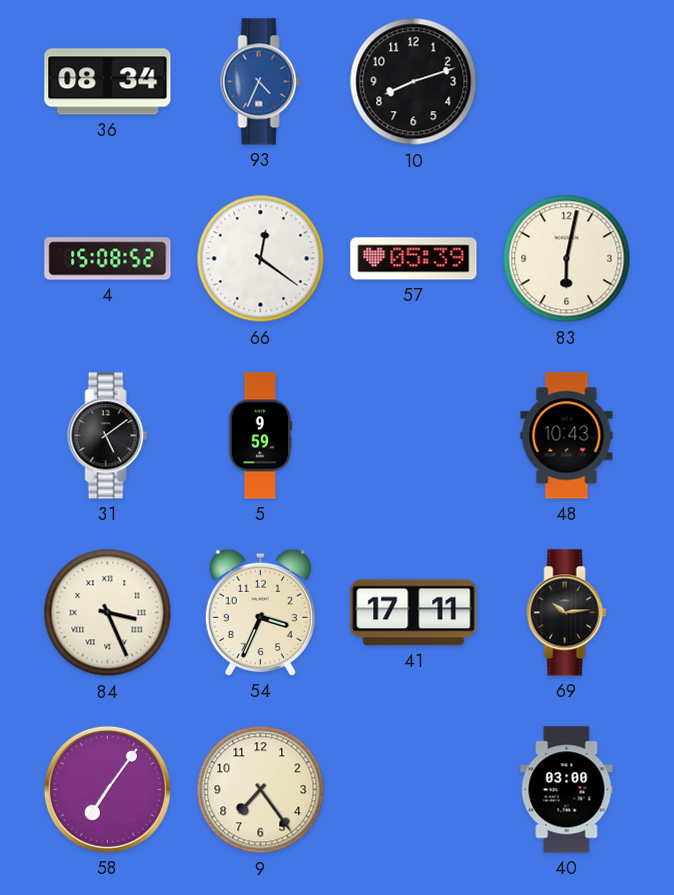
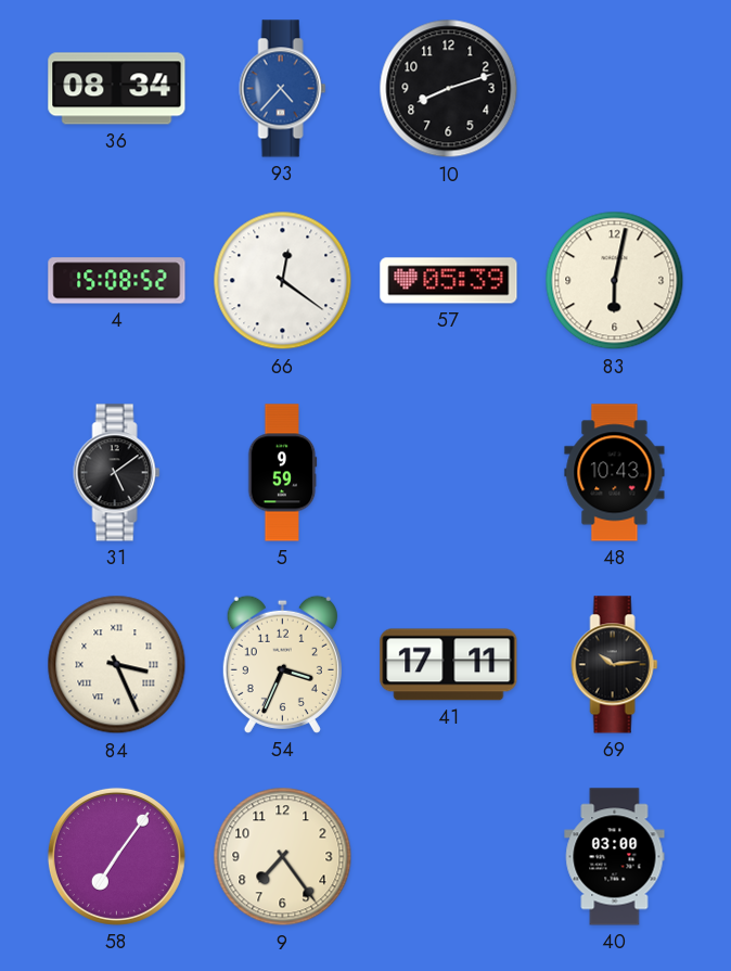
93: 4:34 -> 4:37 (283, 89)
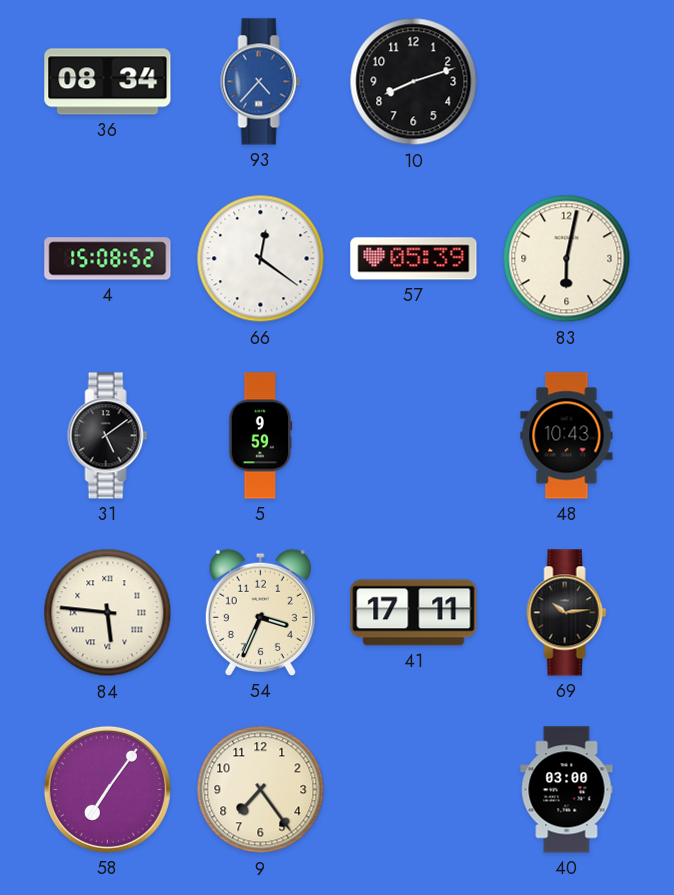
84: 3:26 -> 5:46 (108, 613)
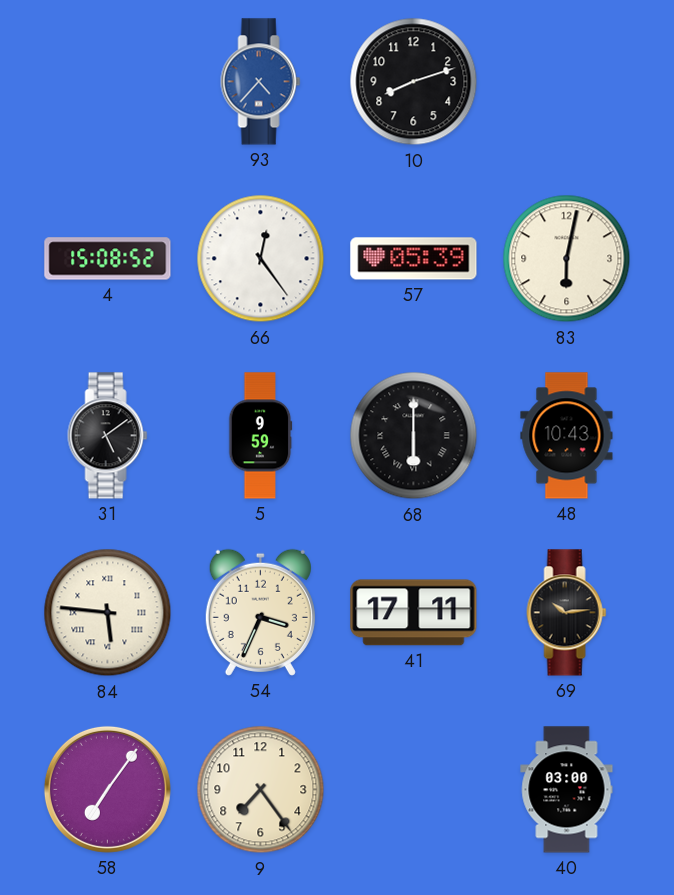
36: 08:34 -> none (108, 82)
66: 12:21 -> 12:24 (261, 259)
68: none -> 6:00 (414, 436)
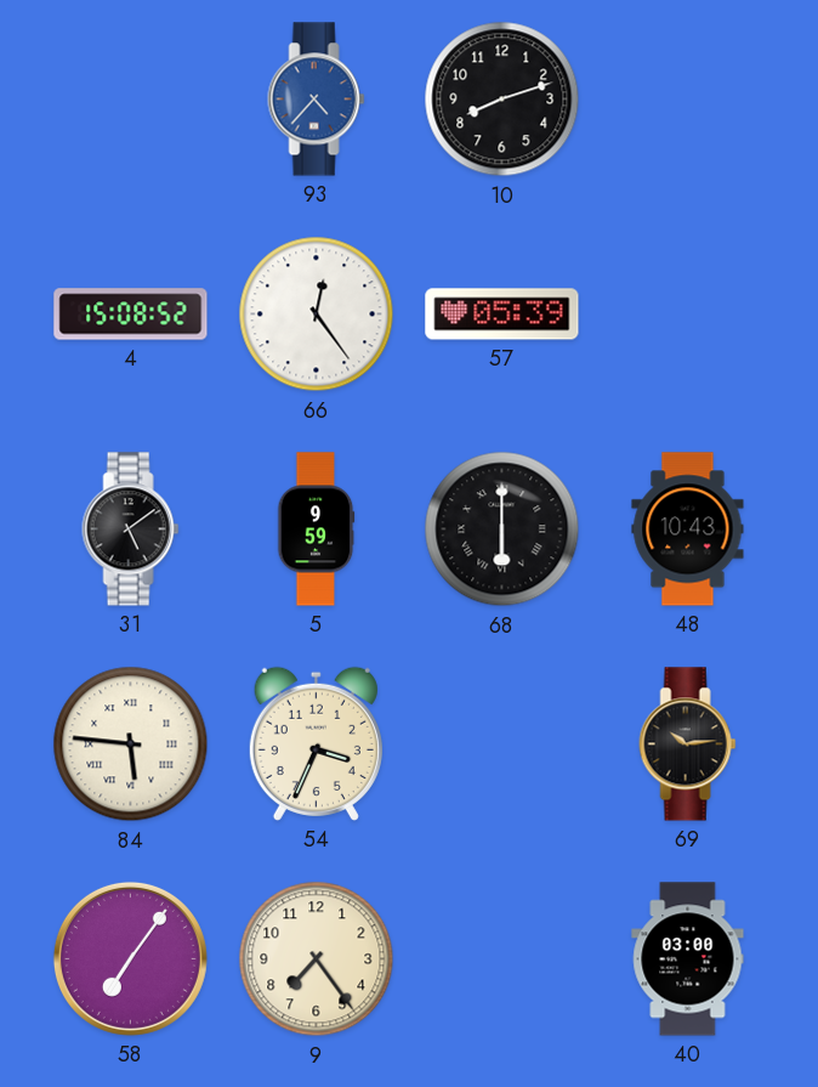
83: 6:02 -> none (567, 259)
41: 17:11 -> none (414, 613)
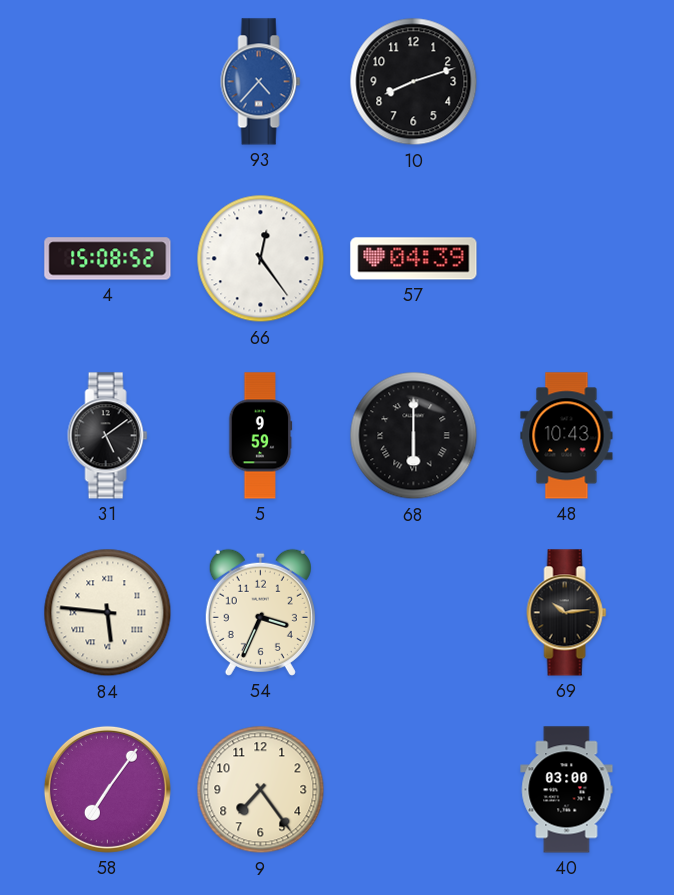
57: 05:39 -> 04:39 (414, 259)
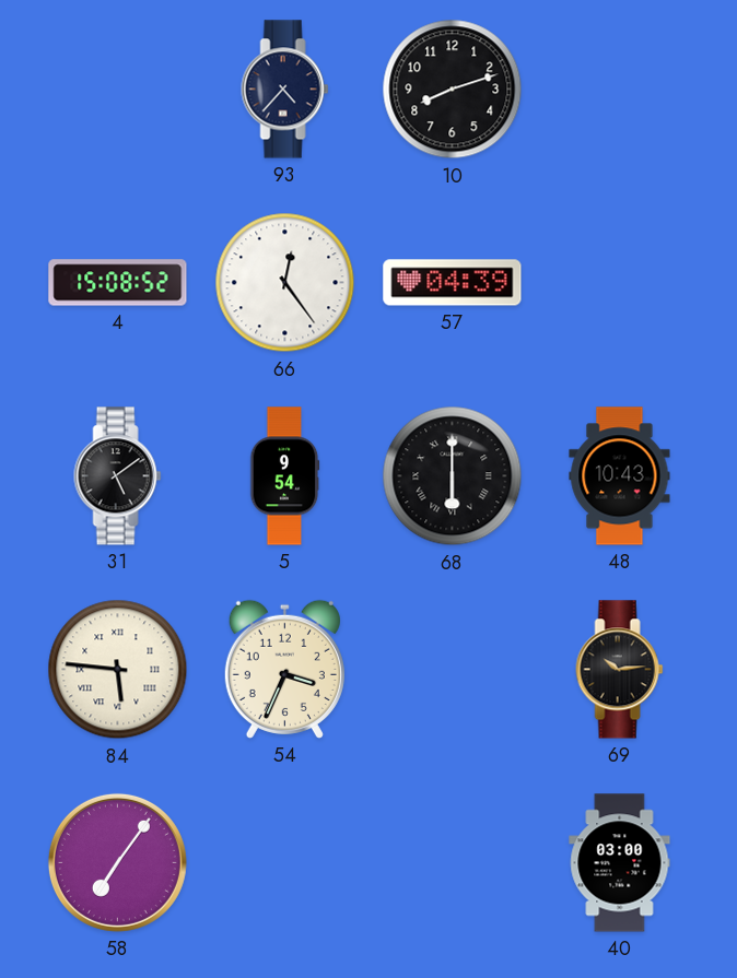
93 dial: blue -> navy (285, 90)
5: 9:59 -> 9:54 (285, 476)
9: 7:24 -> none (261, 790)
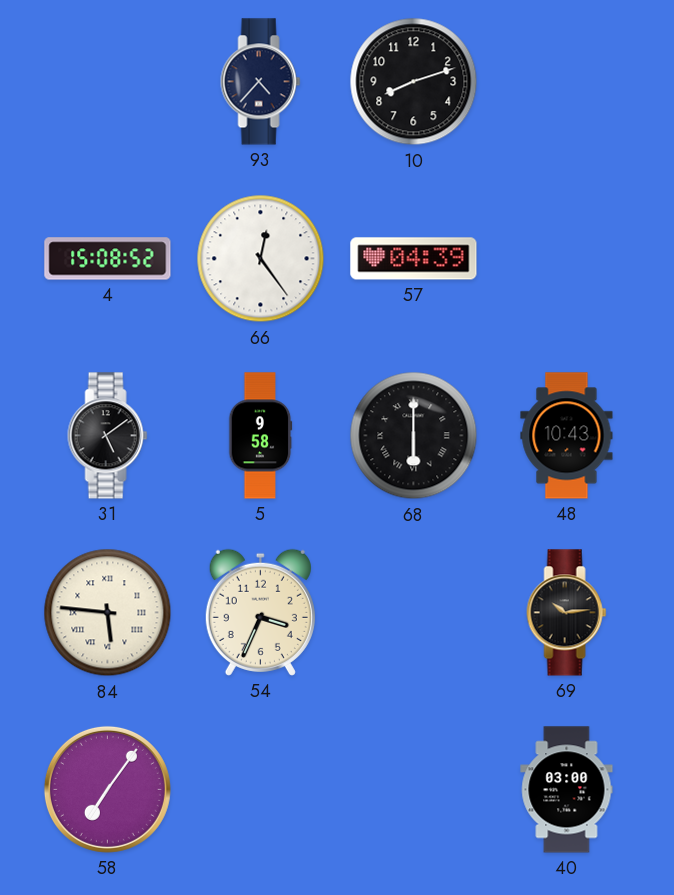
5: 9:54 -> 9:58 (261, 436)
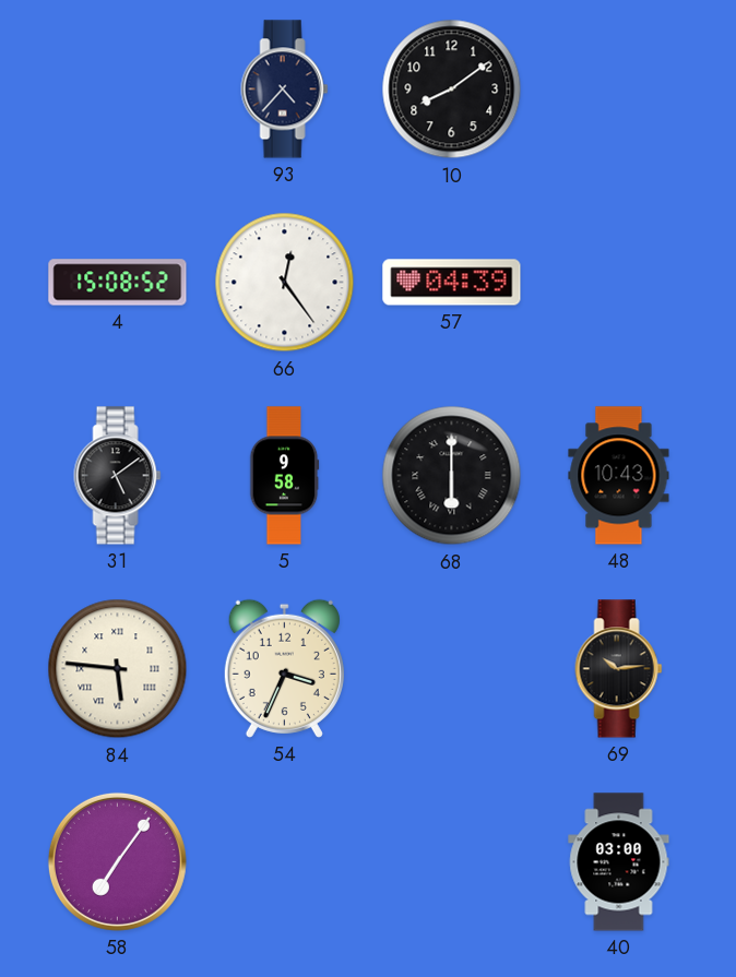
10: 8:12 -> 8:09 (452, 90)
